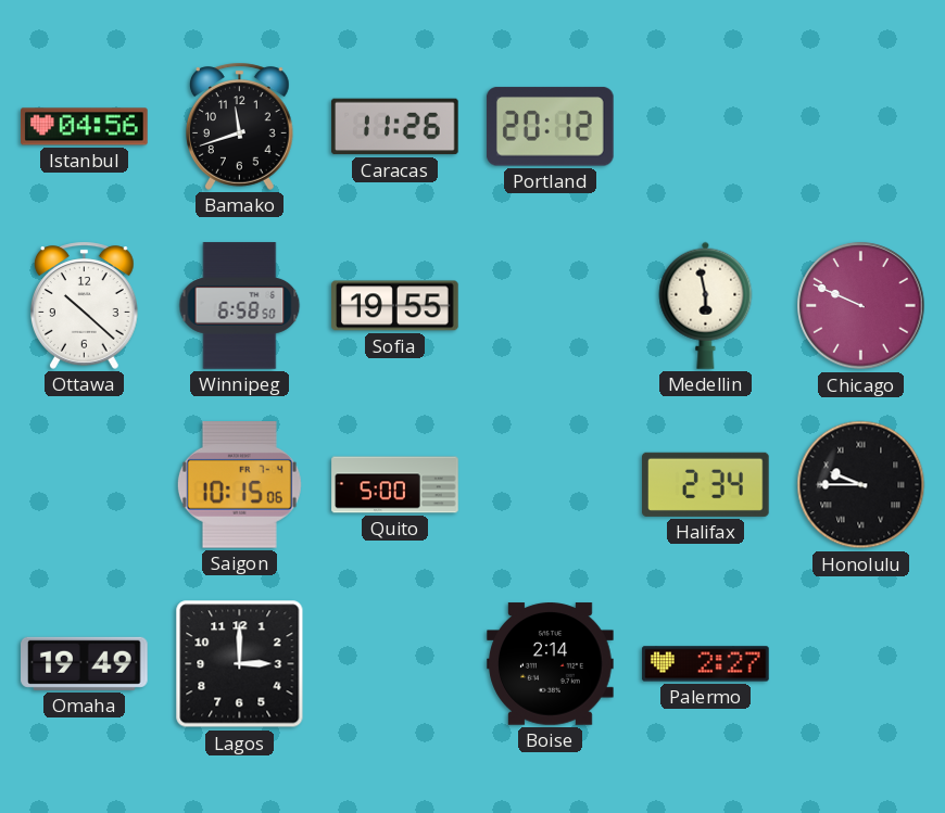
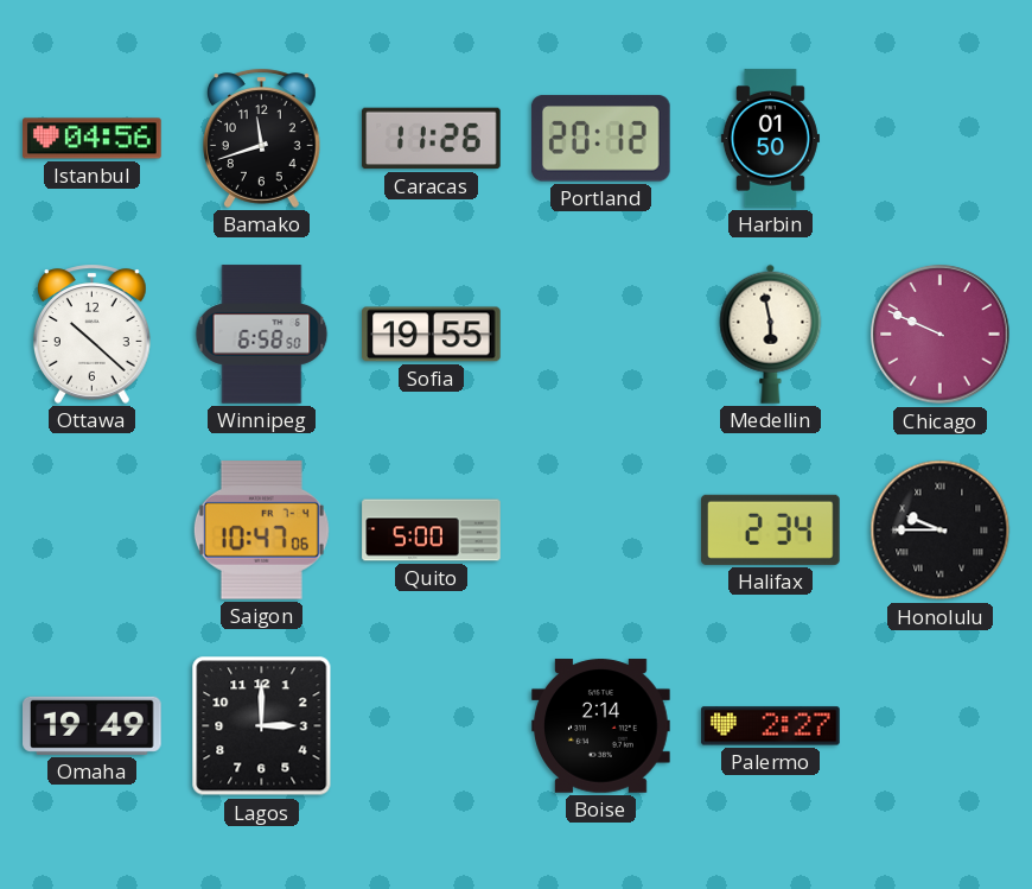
Harbin: none -> 01:50 (770, 139)
Saigon: 10:15 -> 10:47 (261, 531)
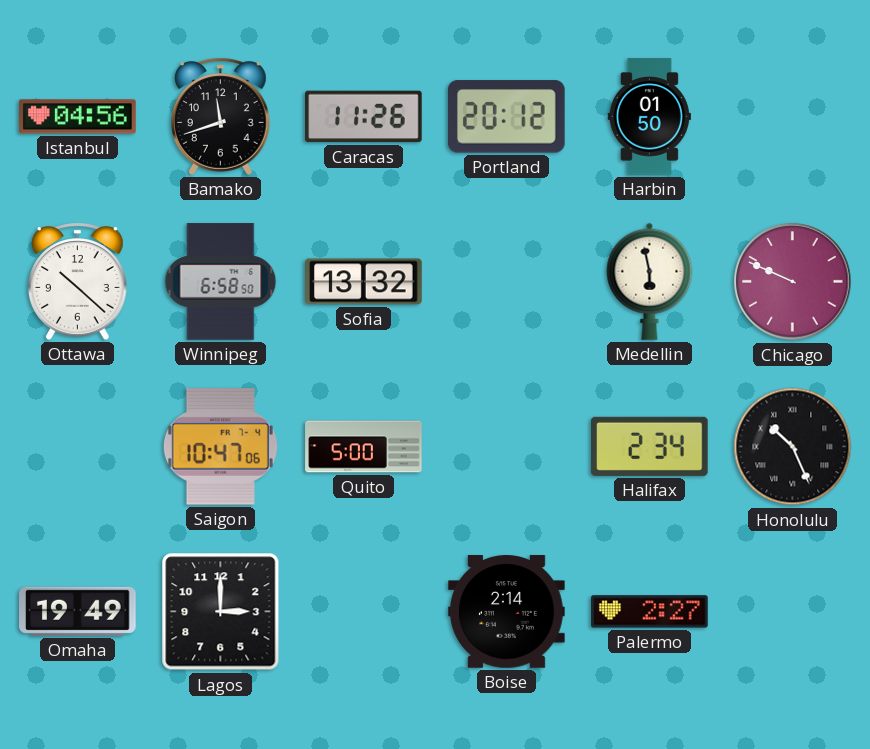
Sofia: 19:55 -> 13:32 (364, 282)
Honolulu: 9:45 -> 10:26 (793, 447)
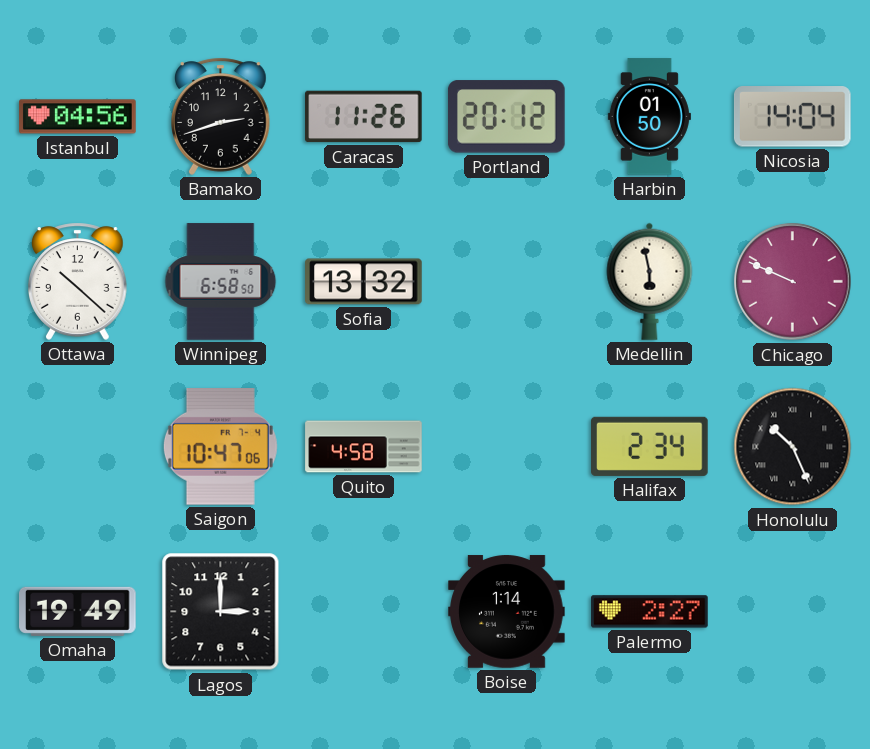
Bamako: 11:42 -> 2:42 (221, 116)
Nicosia: none -> 14:04 (792, 117)
Quito: 5:00 -> 4:58 (364, 447)
Boise: 2:14 -> 1:14 (507, 612)
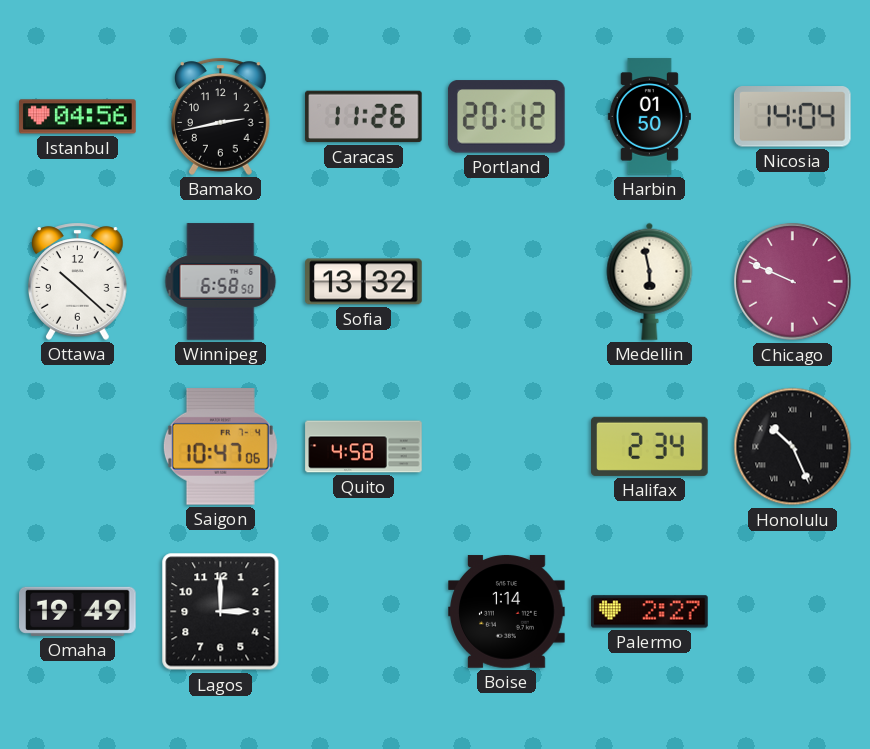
Bamako: 2:42 -> 2:43 (221, 116)
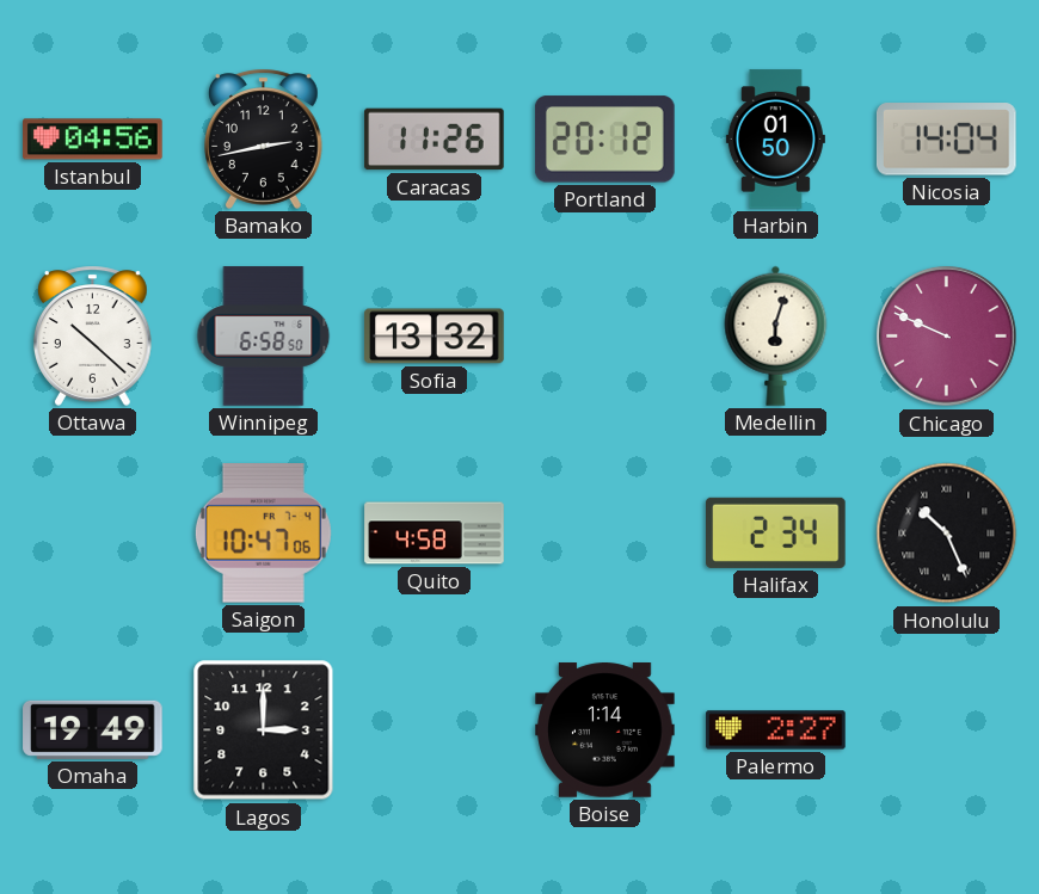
Medellin: 5:58 -> 6:03 (776, 335)
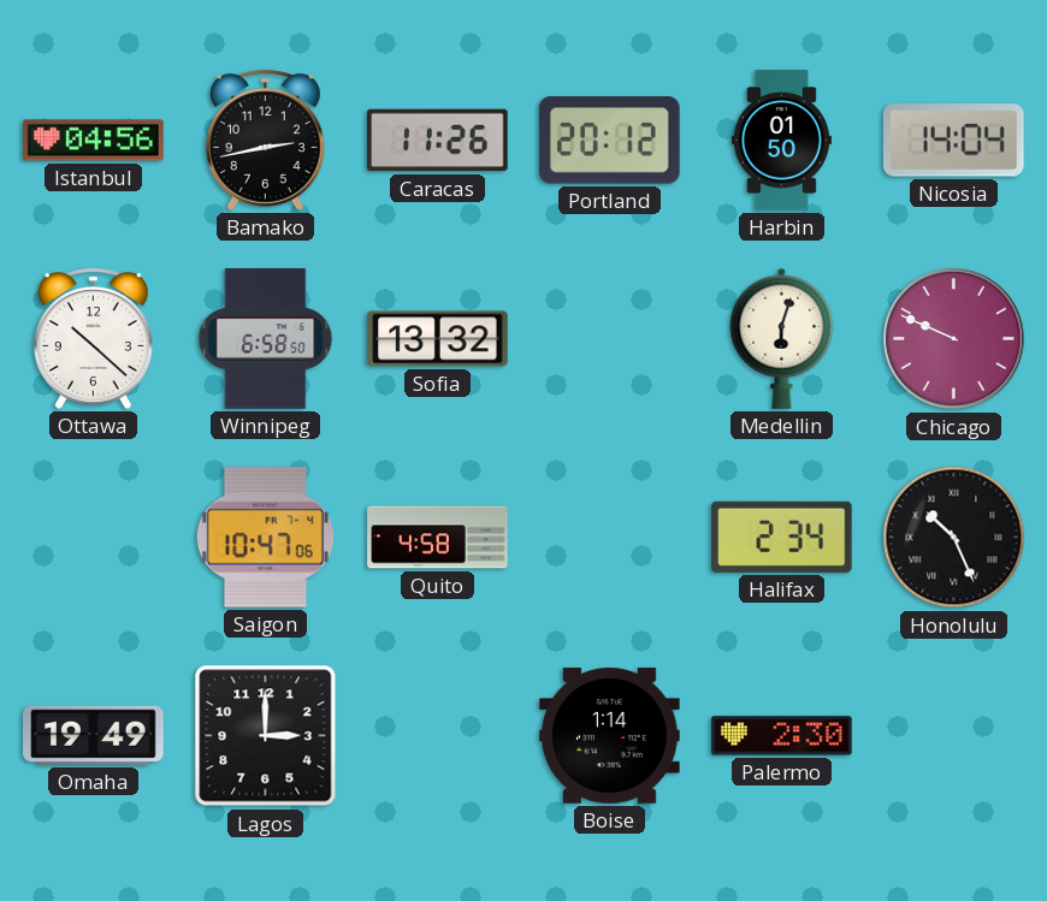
Palermo: 2:27 -> 2:30 (782, 736)
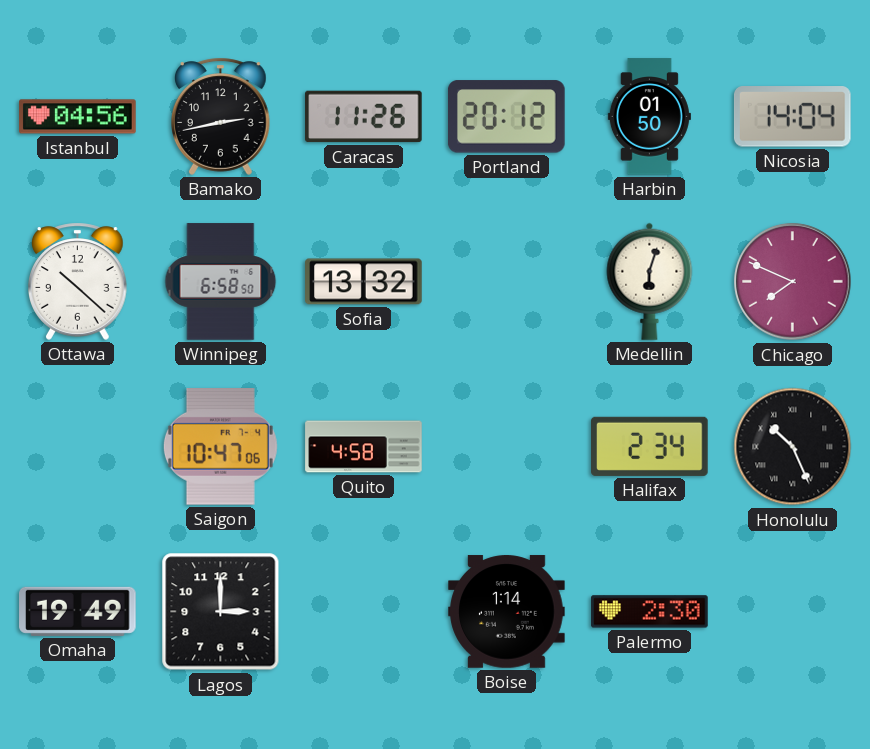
Chicago: 9:49 -> 7:49 (793, 282)
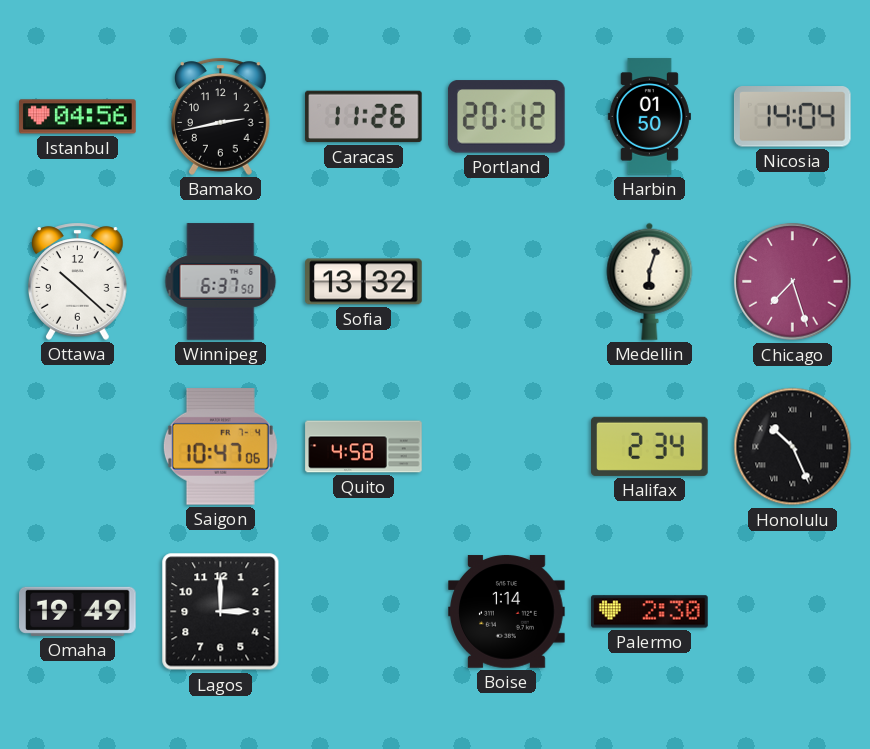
Winnipeg: 6:58 -> 6:37 (221, 282)
Chicago: 7:49 -> 7:27 (793, 282)
